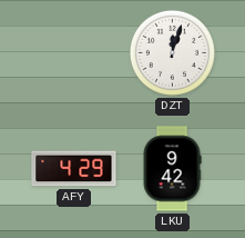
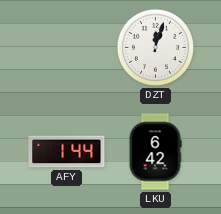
AFY: 4:29 -> 1:44 (67, 152)
LKU: 9:42 -> 6:42 (155, 152)
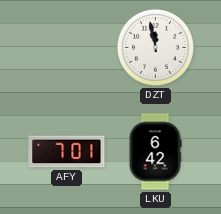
DZT: 12:03 -> 11:58 (155, 47)
AFY: 1:44 -> 7:01 (67, 152)
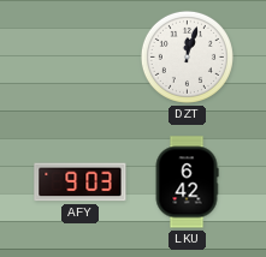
DZT: 11:58 -> 12:03 (187, 56)
AFY: 7:01 -> 9:03 (81, 183)
